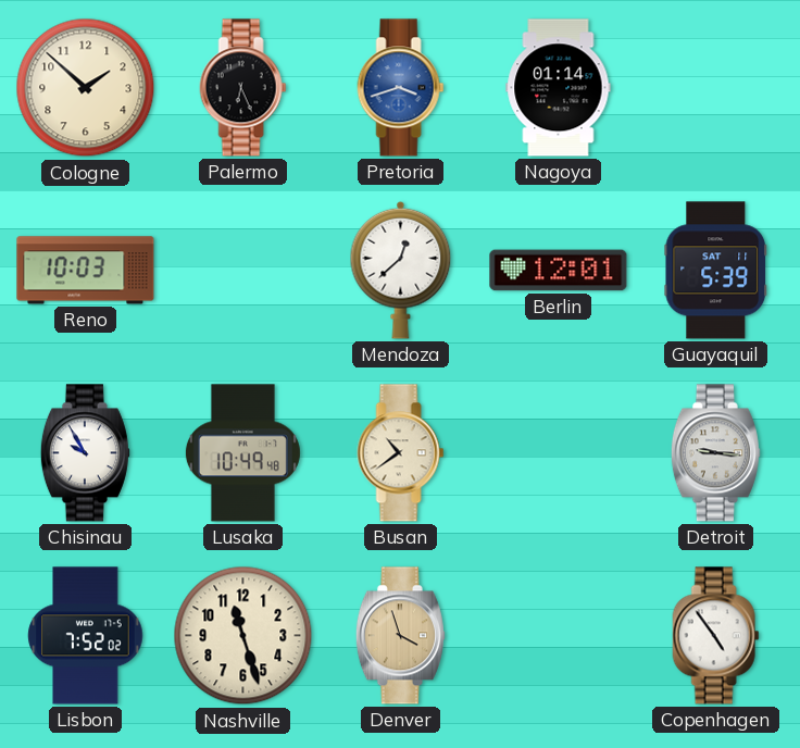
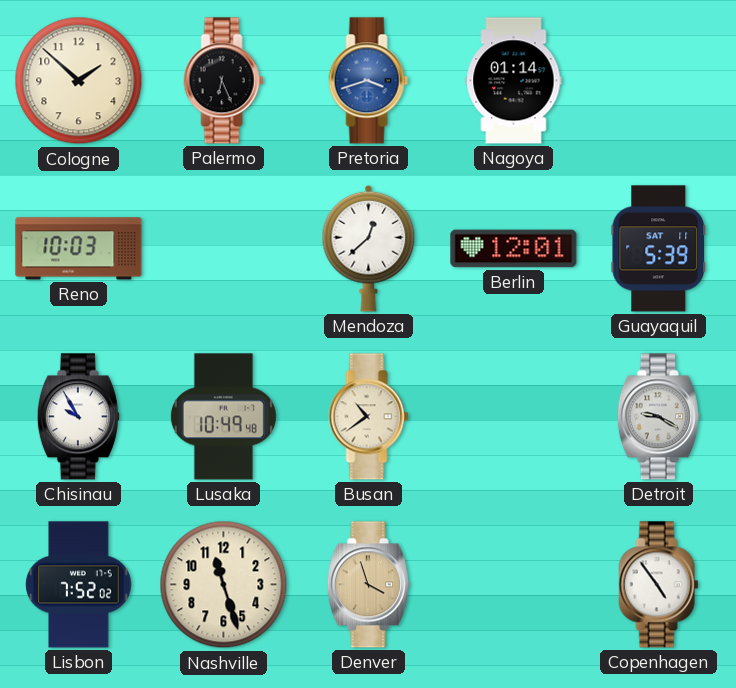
Detroit: 9:16 -> 9:20 (658, 417)
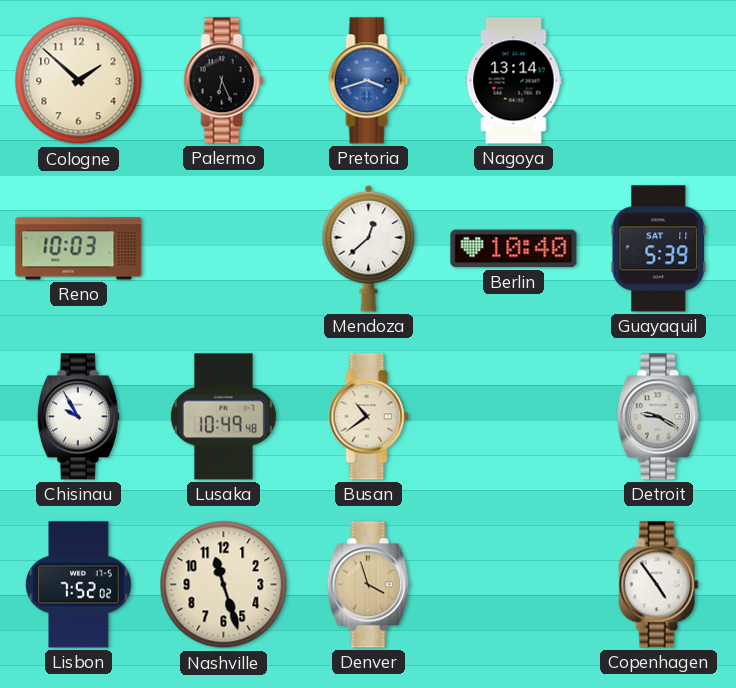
Nagoya: 01:14 -> 13:14 (514, 81)
Berlin: 12:01 -> 10:40 (514, 249)
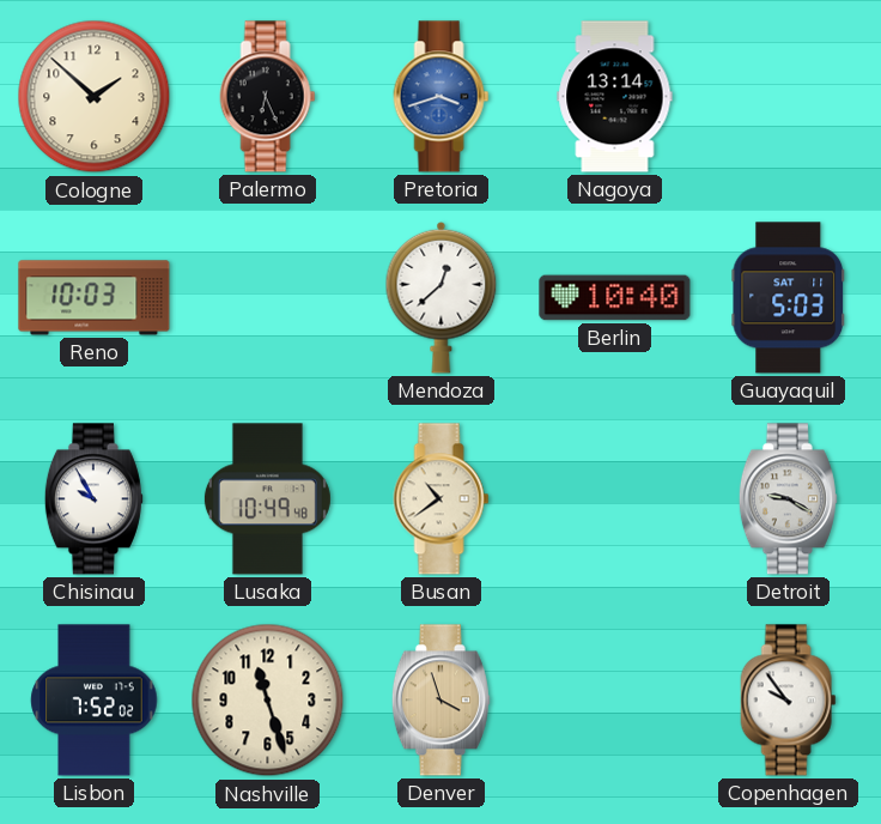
Guayaquil: 5:39 -> 5:03 (789, 298)
Copenhagen: 4:54 -> 9:54 (789, 701)
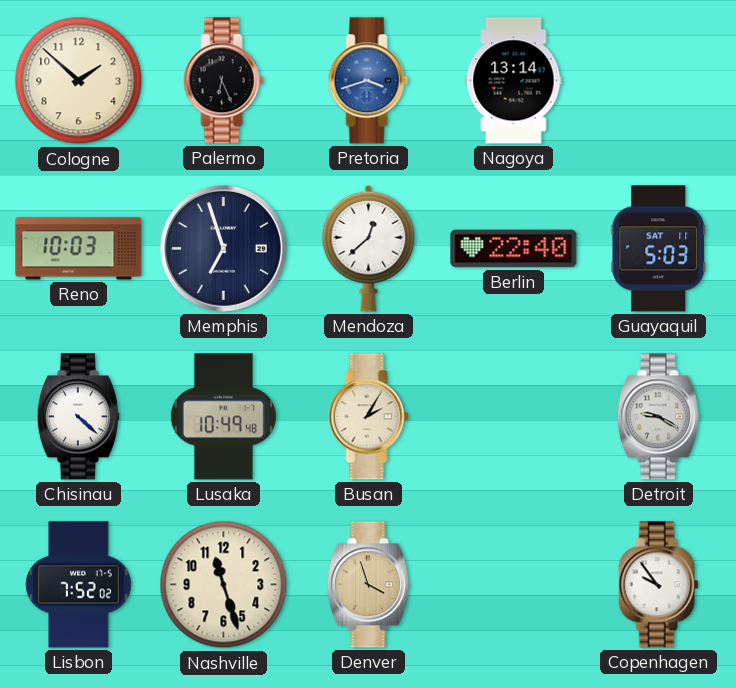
Memphis: none -> 6:57 (223, 248)
Berlin: 10:40 -> 22:40 (514, 249)
Chisinau: 9:55 -> 4:22 (78, 417)
Busan: 10:39 -> 2:05 (369, 417)
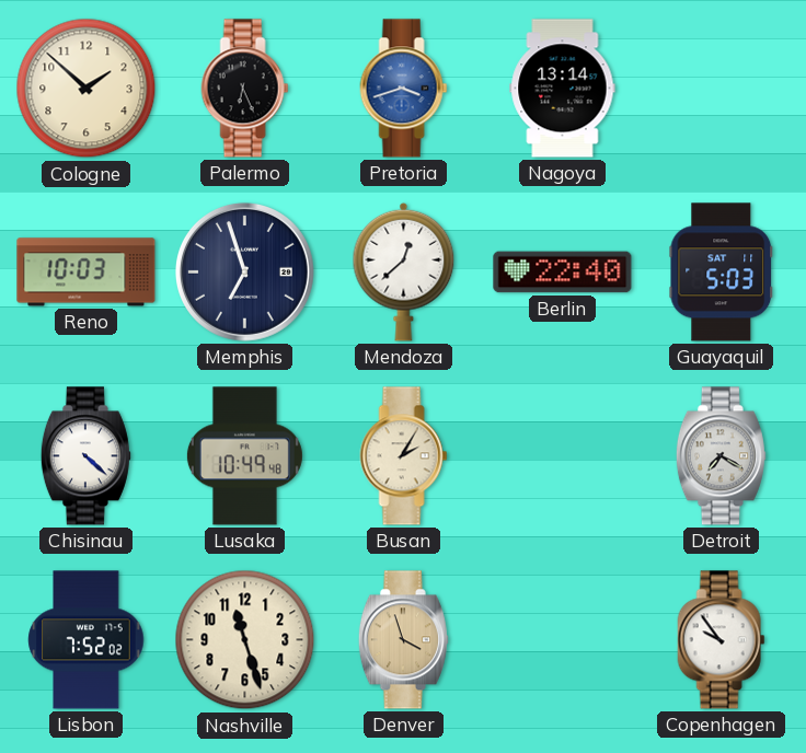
Detroit: 9:20 -> 7:20 (721, 456)
